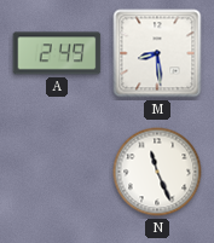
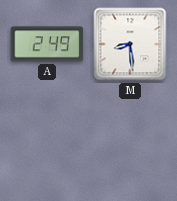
N: 11:26 -> none (157, 172)
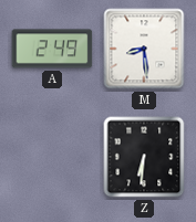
Z: none -> 6:31 (144, 157)
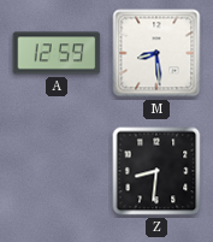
A: 2:49 -> 12:59 (57, 53)
Z: 6:31 -> 8:31 (156, 171)
